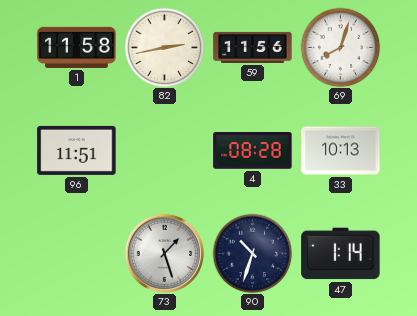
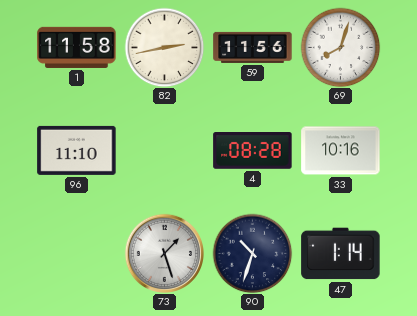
96: 11:51 -> 11:10 (77, 150)
33: 10:13 -> 10:16 (341, 151)
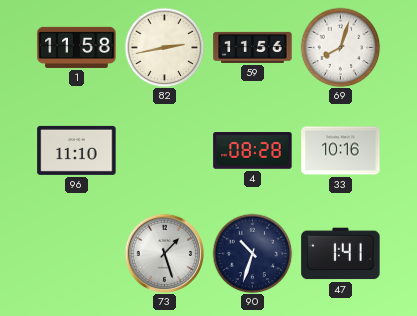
47: 1:14 -> 1:41 (341, 254)
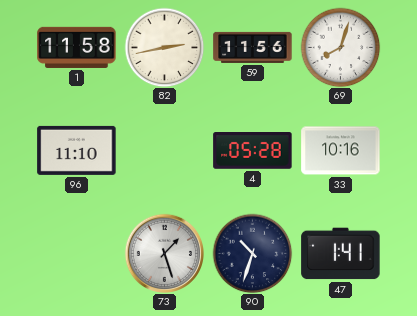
4: 08:28 -> 05:28 (253, 151)
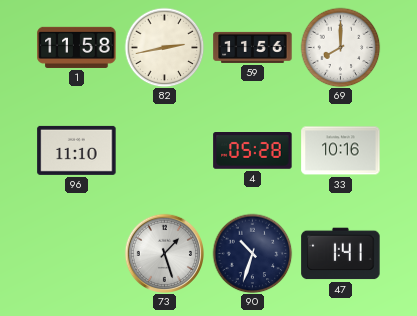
69: 8:03 -> 8:00 (340, 47)
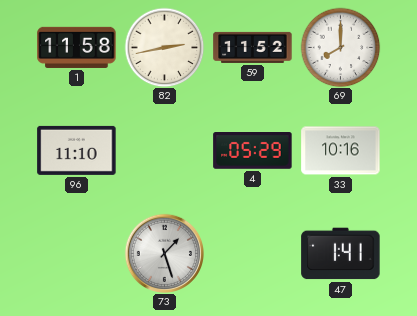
59: 11:56 -> 11:52 (253, 47)
4: 05:28 -> 05:29 (253, 151)
90: 10:33 -> none (252, 253)
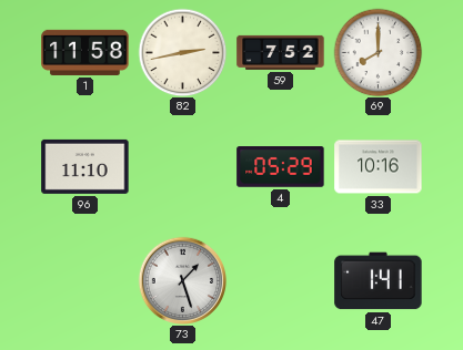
59: 11:52 -> 7:52 (281, 52)
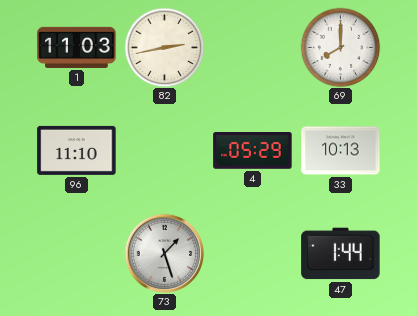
1: 11:58 -> 11:03 (77, 47)
59: 7:52 -> none (281, 52)
33: 10:16 -> 10:13 (341, 151)
47: 1:41 -> 1:44 (341, 254)
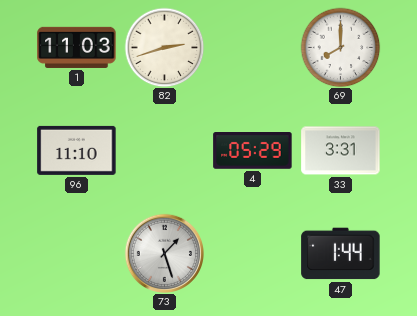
82: 2:43 -> 2:42 (164, 47)
33: 10:13 -> 3:31 (341, 151)
